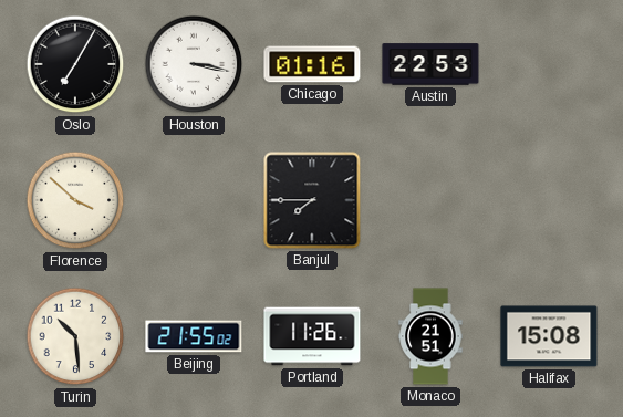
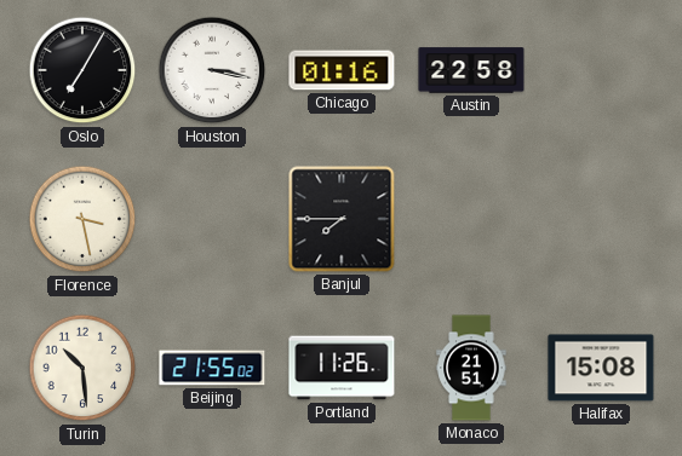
Austin: 22:53 -> 22:58 (471, 70)
Florence: 3:52 -> 3:28 (82, 219)
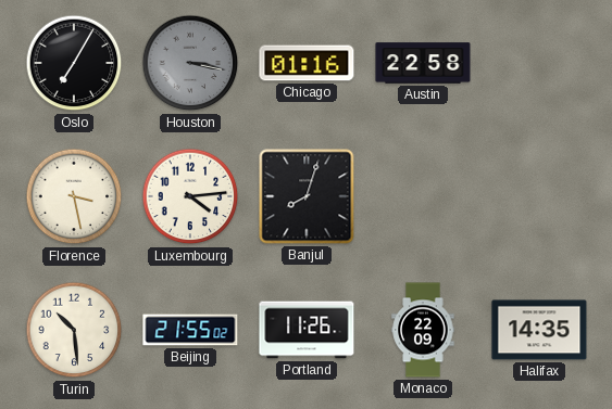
Houston dial: white -> grey (190, 63)
Luxembourg: none -> 4:14 (190, 196)
Banjul: 7:45 -> 8:03 (307, 196)
Monaco: 21:51 -> 22:09 (423, 330)
Halifax: 15:08 -> 14:35 (539, 330)
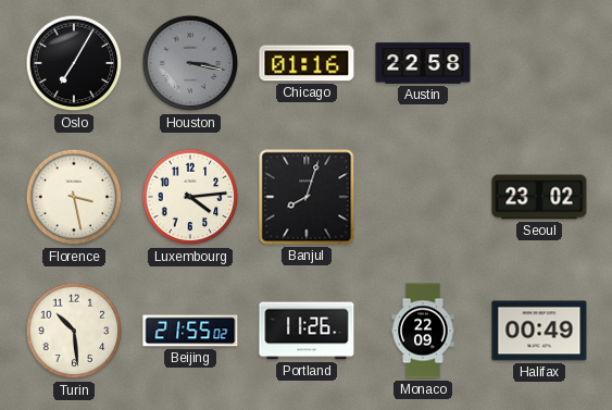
Seoul: none -> 23:02 (539, 197)
Halifax: 14:35 -> 00:49 (539, 331)
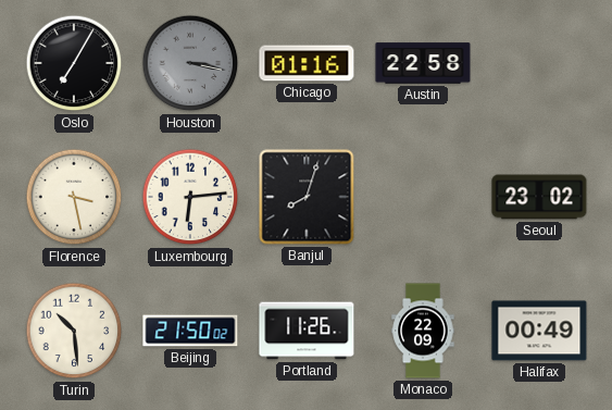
Luxembourg: 4:14 -> 6:14 (190, 197)
Beijing: 21:55 -> 21:50 (190, 331)
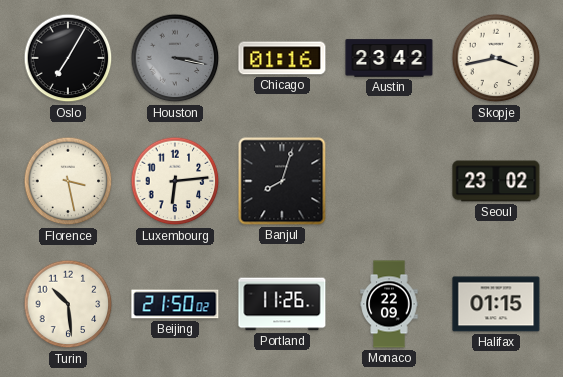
Austin: 22:58 -> 23:42 (389, 58)
Skopje: none -> 3:43 (496, 58)
Halifax: 00:49 -> 01:15 (496, 304)
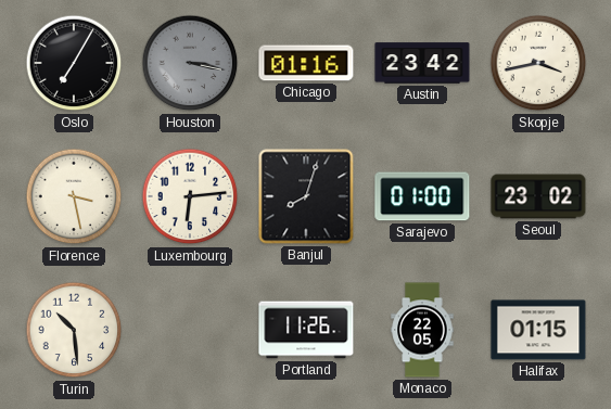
Sarajevo: none -> 01:00 (422, 196)
Beijing: 21:50 -> none (175, 304)
Monaco: 22:09 -> 22:05 (422, 330)
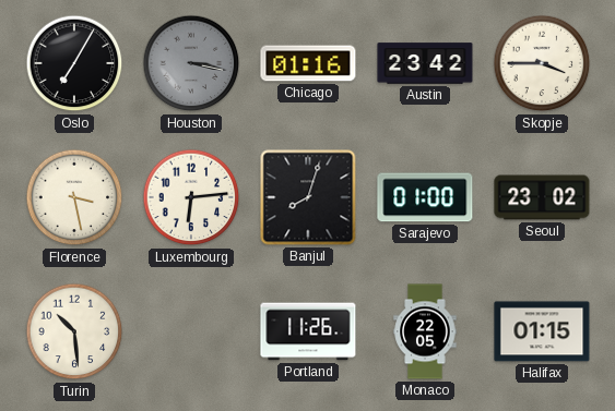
Skopje: 3:43 -> 3:45 (542, 63)
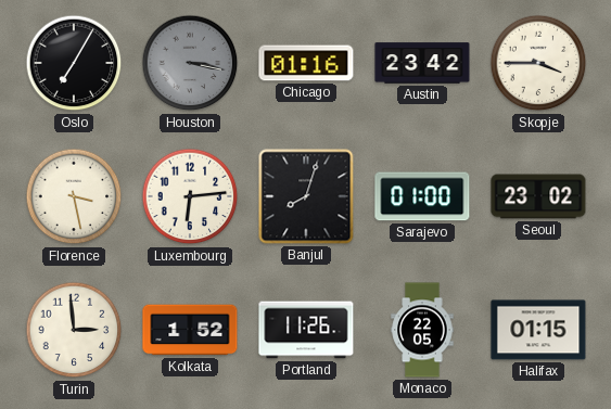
Turin: 10:29 -> 2:59 (74, 330)
Kolkata: none -> 1:52 (190, 330)
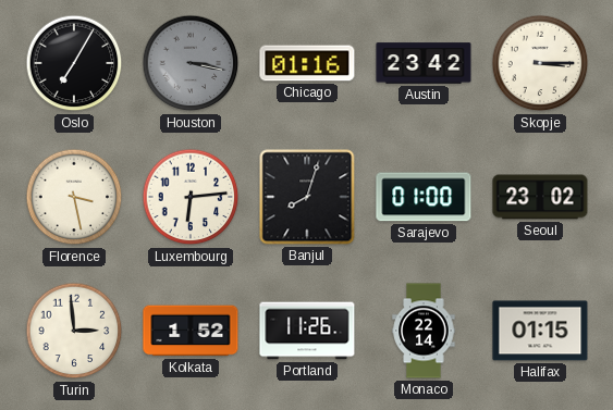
Skopje: 3:45 -> 3:15 (540, 63)
Monaco: 22:05 -> 22:14 (424, 331)
